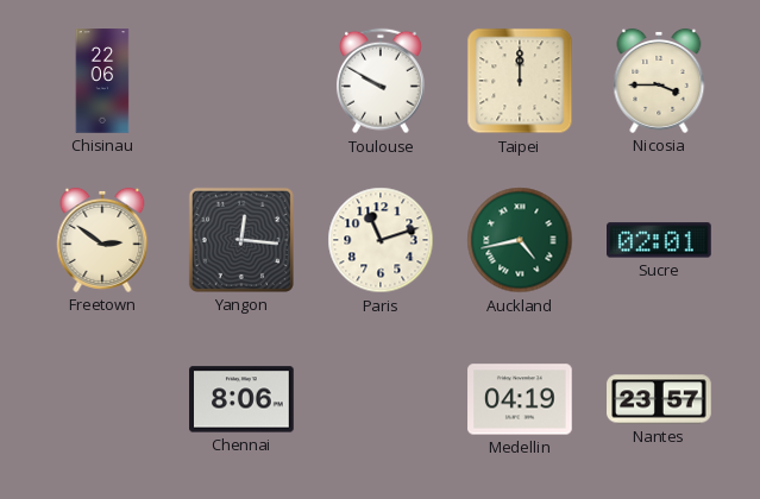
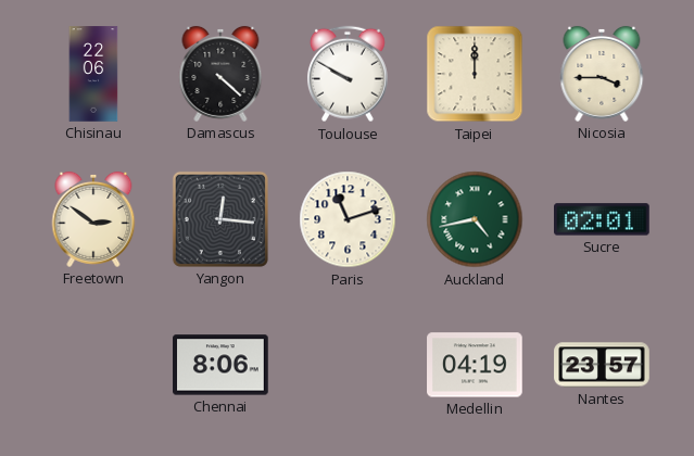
Damascus: none -> 4:22 (220, 74)
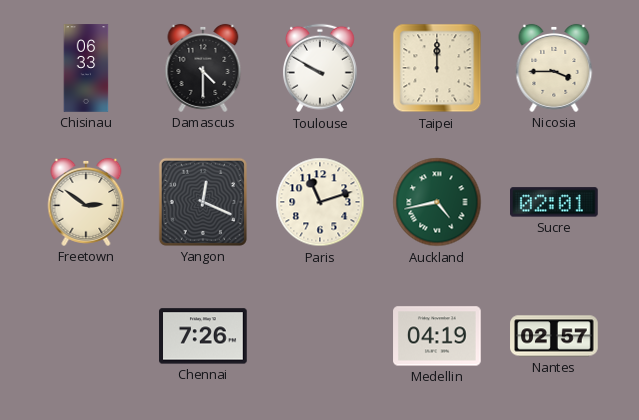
Chisinau: 22:06 -> 06:33 (86, 68)
Damascus: 4:22 -> 4:30 (203, 68)
Yangon: 12:16 -> 12:19 (203, 202)
Chennai: 8:06 -> 7:26 (203, 336)
Nantes: 23:57 -> 02:57 (554, 336)
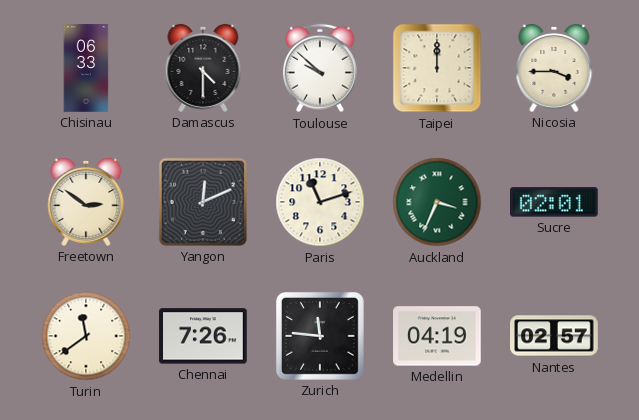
Toulouse: 9:50 -> 9:52 (320, 68)
Yangon: 12:19 -> 12:11 (203, 202)
Auckland: 4:43 -> 3:34 (437, 202)
Turin: none -> 11:39 (86, 336)
Zurich: none -> 11:46 (320, 336)
